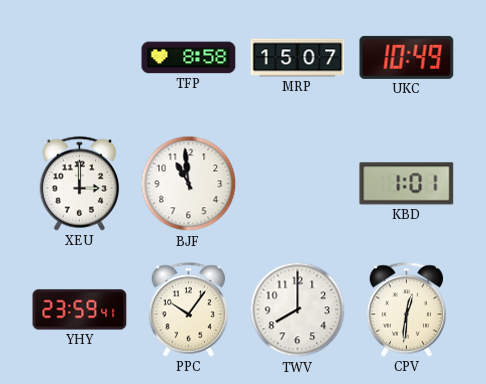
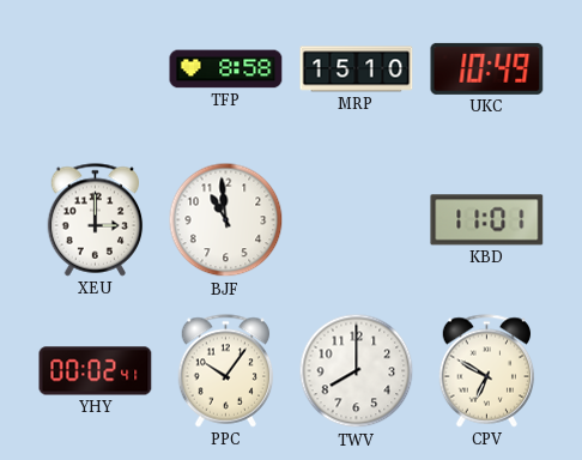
MRP: 15:07 -> 15:10 (357, 69)
KBD: 1:01 -> 11:01 (487, 220)
YHY: 23:59 -> 00:02 (96, 371)
CPV: 12:31 -> 6:50 (487, 371)
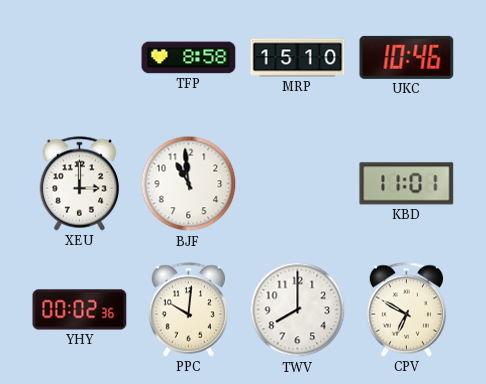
UKC: 10:49 -> 10:46 (407, 57)
YHY: 00:02:41 -> 00:02:36 (80, 310)
PPC: 10:06 -> 10:01 (189, 310)
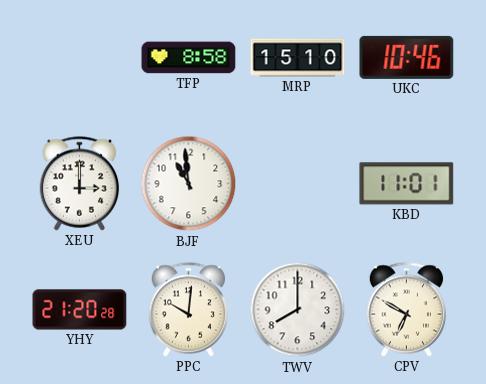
YHY: 00:02 -> 21:20 (80, 310)
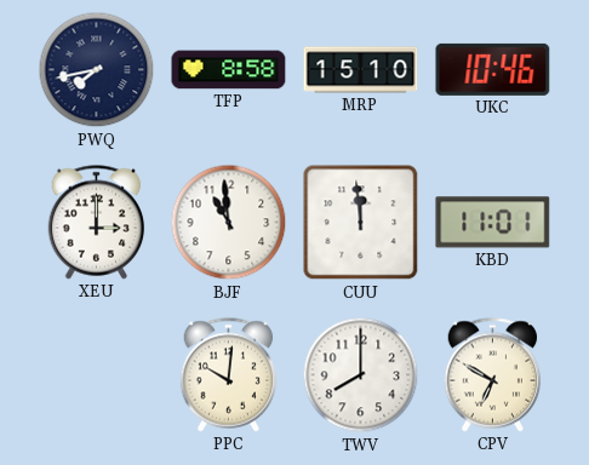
PWQ: none -> 7:43 (97, 70)
CUU: none -> 11:59 (361, 223)
YHY: 21:20 -> none (80, 310)
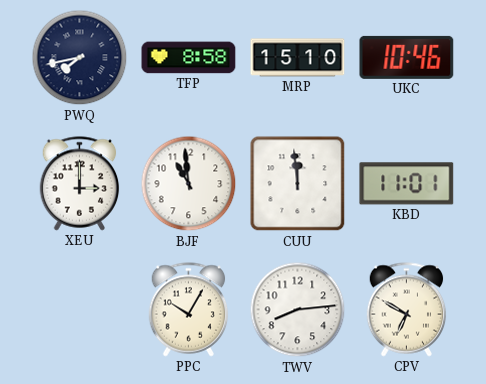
PPC: 10:01 -> 10:05 (189, 310)
TWV: 8:00 -> 8:14 (298, 310)
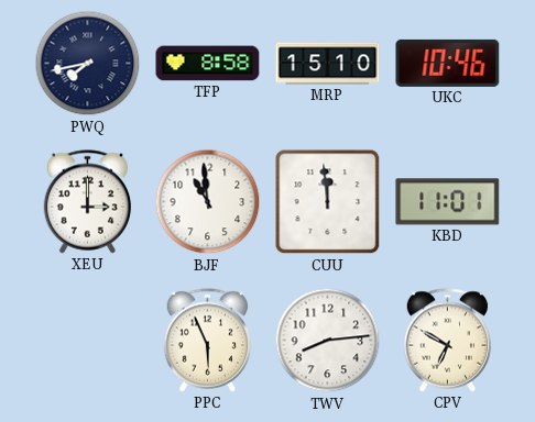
PPC: 10:05 -> 5:56 (208, 341)
